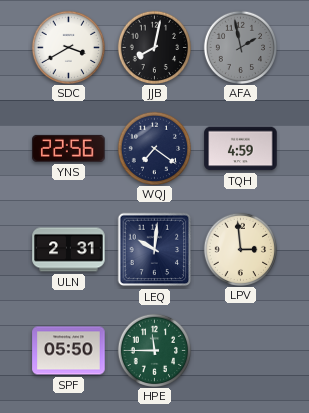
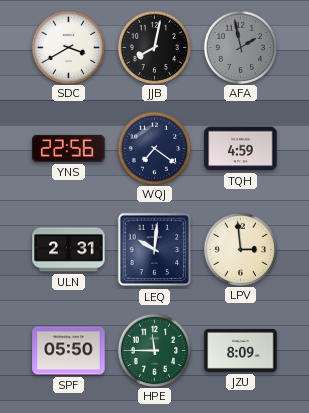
JZU: none -> 8:09 (241, 350)
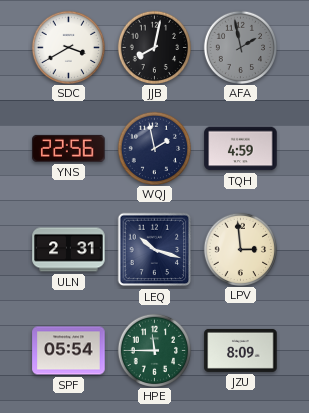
WQJ: 7:21 -> 1:58 (154, 148)
LEQ: 10:01 -> 10:18 (155, 250)
SPF: 05:50 -> 05:54 (69, 351)
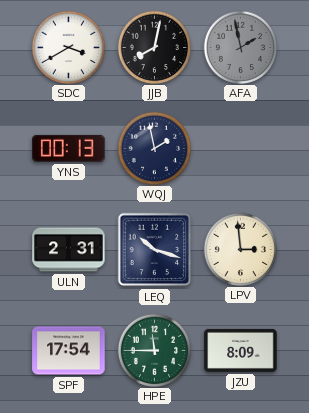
YNS: 22:56 -> 00:13 (69, 148)
TQH: 4:59 -> none (241, 149)
SPF: 05:54 -> 17:54 (69, 351)
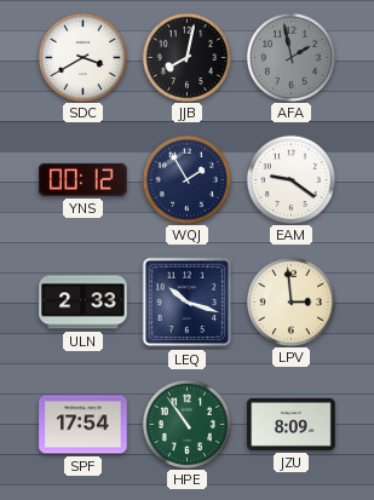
YNS: 00:13 -> 00:12 (84, 179)
WQJ: 1:58 -> 1:55 (186, 179)
EAM: none -> 9:21 (290, 179)
ULN: 2:31 -> 2:33 (84, 303)
HPE: 11:45 -> 10:54 (186, 424)
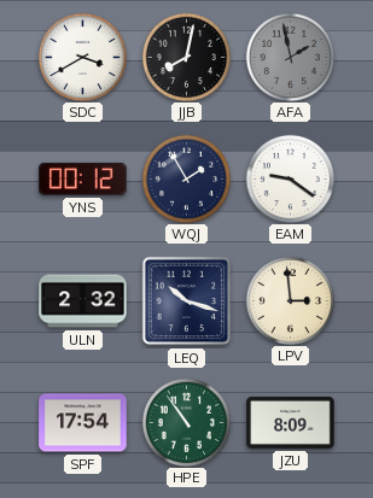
ULN: 2:33 -> 2:32 (83, 301)
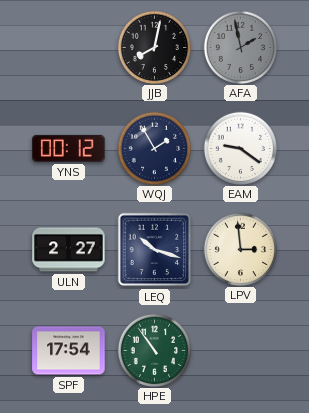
SDC: 3:40 -> none (82, 57)
ULN: 2:32 -> 2:27 (69, 250)
JZU: 8:09 -> none (291, 422)
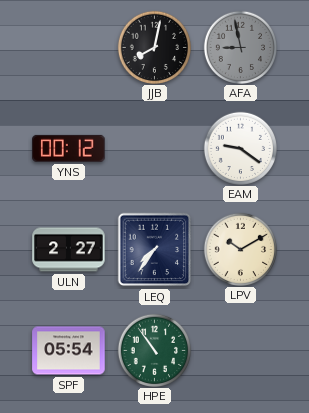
AFA: 1:58 -> 8:58 (240, 47)
WQJ: 1:55 -> none (154, 148)
LEQ: 10:18 -> 7:36 (155, 250)
LPV: 2:59 -> 10:10 (240, 249)
SPF: 17:54 -> 05:54 (69, 351)
